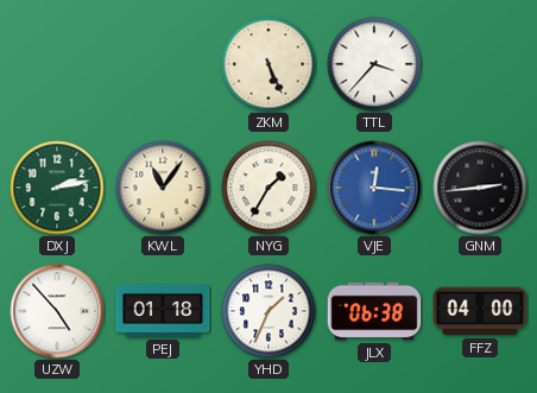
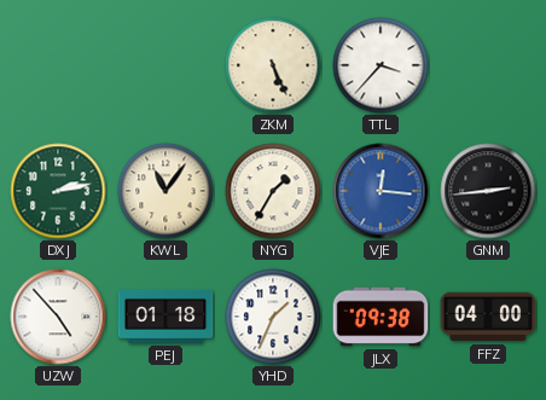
JLX: 06:38 -> 09:38 (381, 317)
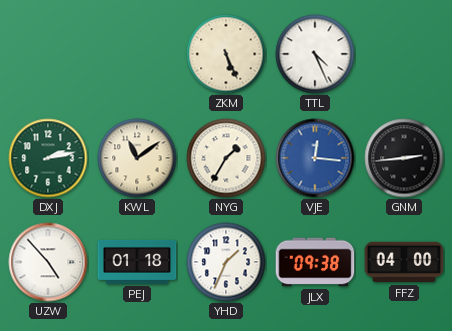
TTL: 3:37 -> 4:26 (315, 54)
KWL: 11:06 -> 11:09 (137, 158)
